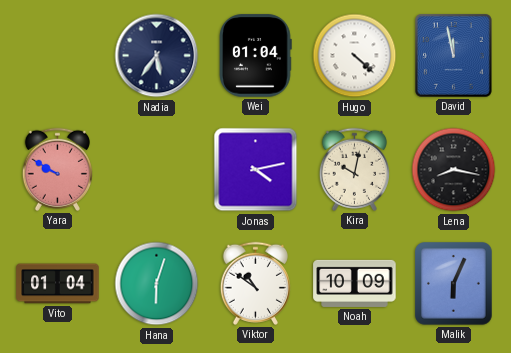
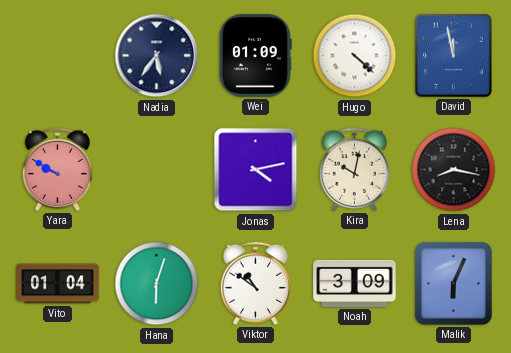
Wei: 01:04 -> 01:09 (256, 56)
Noah: 10:09 -> 3:09 (355, 283)
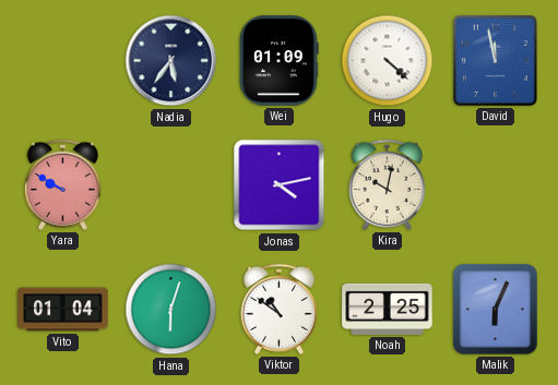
Lena: 8:17 -> none (454, 170)
Noah: 3:09 -> 2:25 (388, 309)
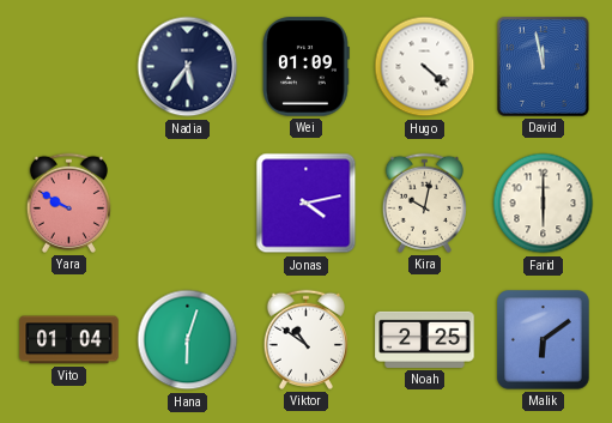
Farid: none -> 6:00 (544, 204)
Malik: 6:04 -> 6:09 (544, 340)
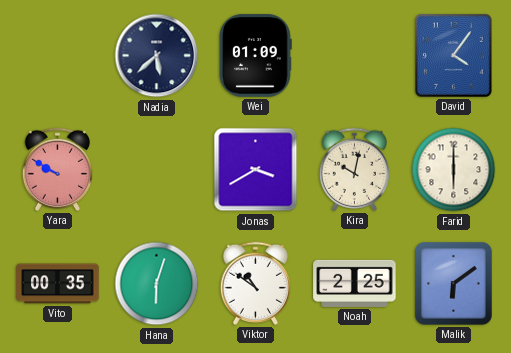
Nadia: 5:36 -> 5:38 (157, 56)
Hugo: 4:22 -> none (425, 67)
David: 11:58 -> 4:06 (454, 56)
Jonas: 4:13 -> 3:40 (256, 170)
Vito: 01:04 -> 00:35 (58, 284)
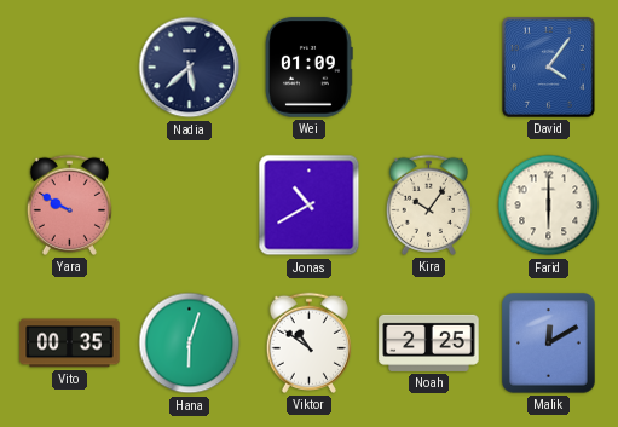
Jonas: 3:40 -> 10:40 (310, 206)
Kira: 10:02 -> 10:06 (428, 204)
Malik: 6:09 -> 12:10 (549, 344)
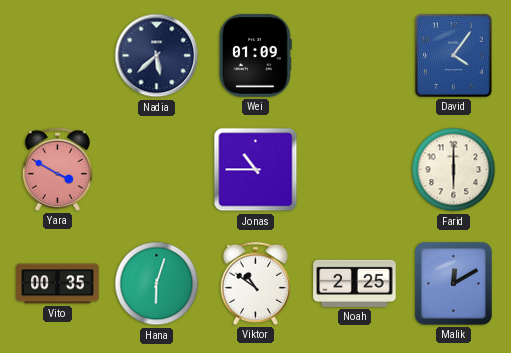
Yara: 9:50 -> 3:50 (57, 169)
Jonas: 10:40 -> 10:45 (256, 170)
Kira: 10:06 -> none (428, 204)
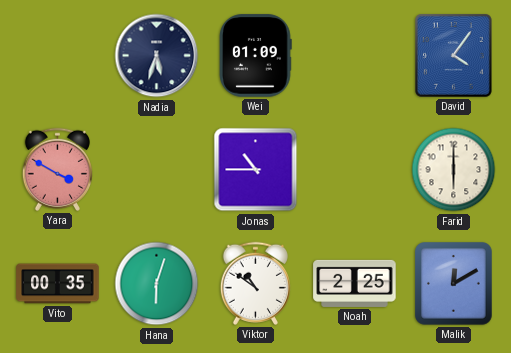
Nadia: 5:38 -> 5:33 (157, 56)
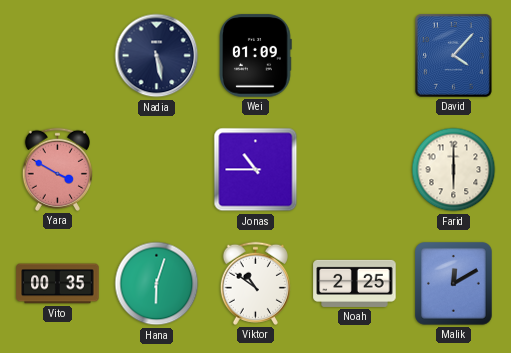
Nadia: 5:33 -> 5:28 (157, 56)
David: 4:06 -> 4:07 (454, 56)
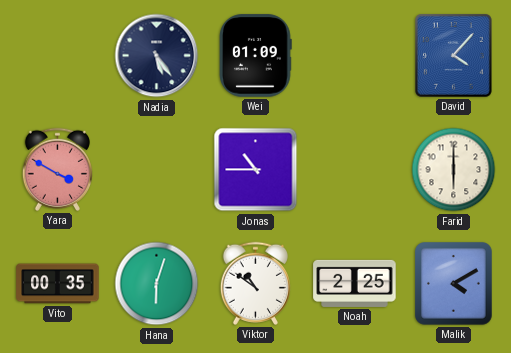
Nadia: 5:28 -> 5:24 (157, 56)
Malik: 12:10 -> 4:10 (454, 284)
